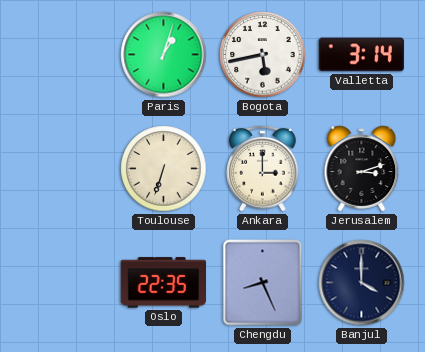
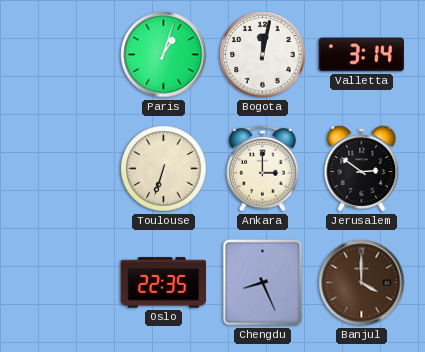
Bogota: 5:43 -> 12:02 (263, 55)
Jerusalem: 3:12 -> 2:51 (362, 169)
Banjul dial: navy -> brown (362, 283)
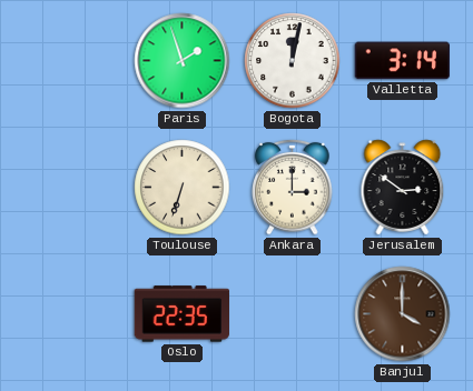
Paris: 1:03 -> 1:57 (183, 61)
Chengdu: 8:26 -> none (263, 283)
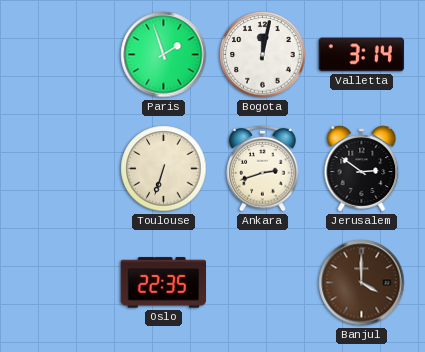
Ankara: 3:00 -> 2:42 (263, 168)
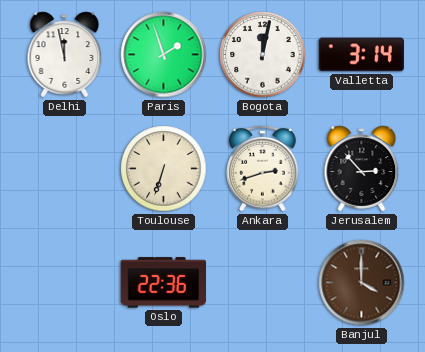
Delhi: none -> 11:58 (65, 55)
Jerusalem: 2:51 -> 2:53 (362, 169)
Oslo: 22:35 -> 22:36 (163, 283)
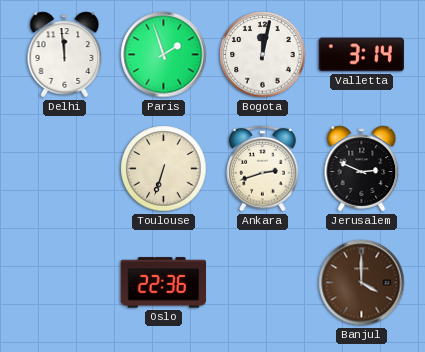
Delhi: 11:58 -> 11:59 (65, 55)
Jerusalem: 2:53 -> 2:49 (362, 169)
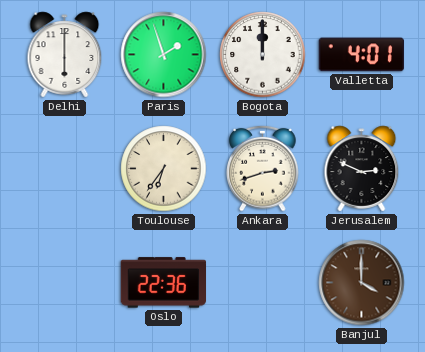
Delhi: 11:59 -> 6:00 (65, 55)
Bogota: 12:02 -> 12:00 (263, 55)
Valletta: 3:14 -> 4:01 (361, 55)
Toulouse: 6:33 -> 6:36 (164, 169)
